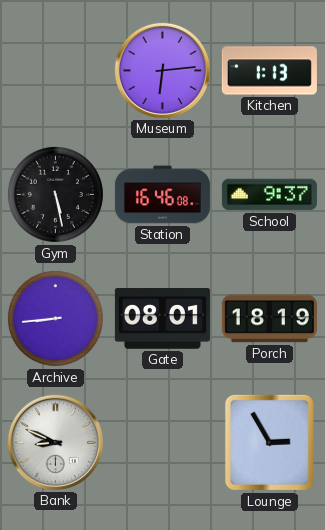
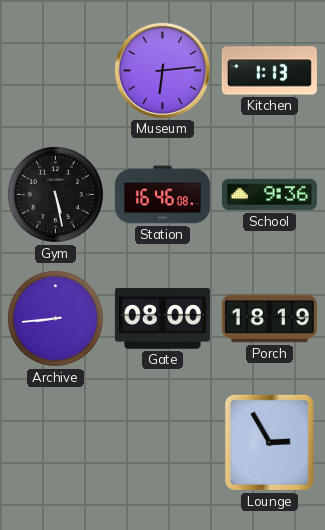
School: 9:37 -> 9:36 (269, 195)
Gate: 08:01 -> 08:00 (162, 319)
Bank: 8:49 -> none (55, 442)
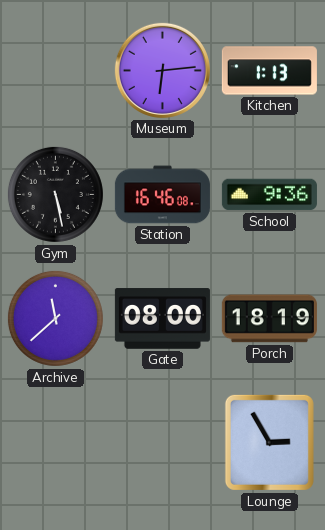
Archive: 8:44 -> 11:38 (55, 318)
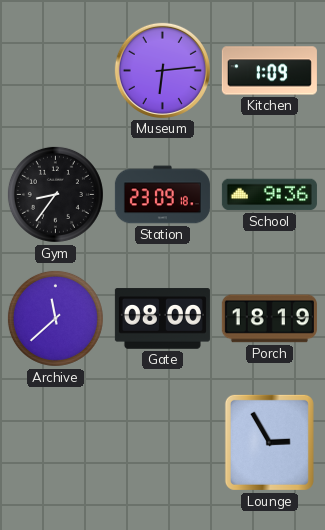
Kitchen: 1:13 -> 1:09 (269, 71)
Gym: 5:28 -> 8:36 (55, 194)
Station: 16:46 -> 23:09 (162, 195)
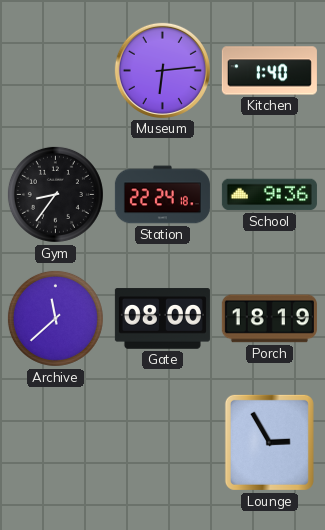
Kitchen: 1:09 -> 1:40 (269, 71)
Station: 23:09 -> 22:24 (162, 195)
